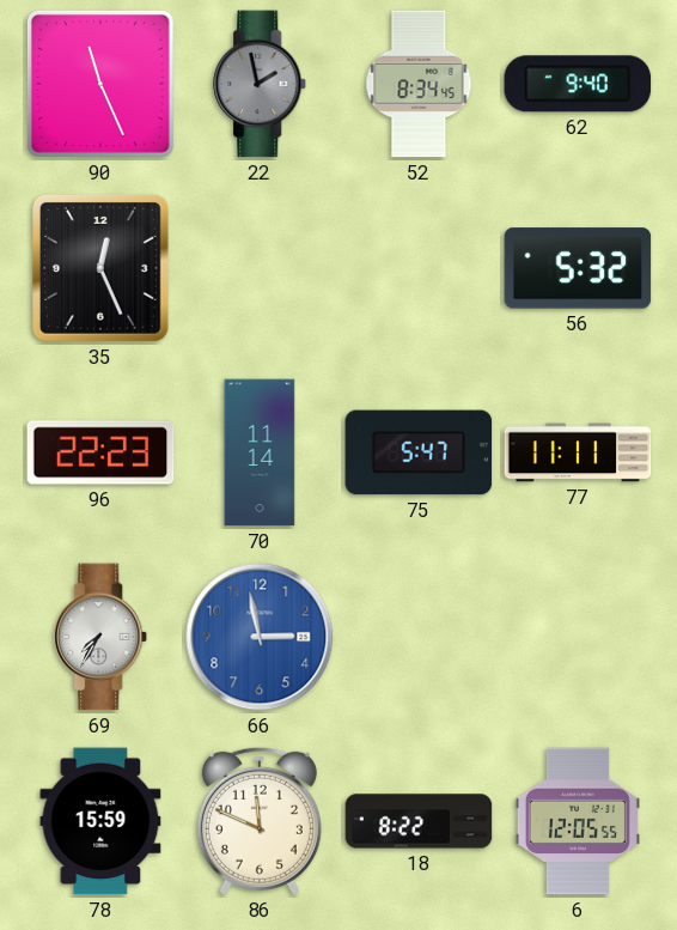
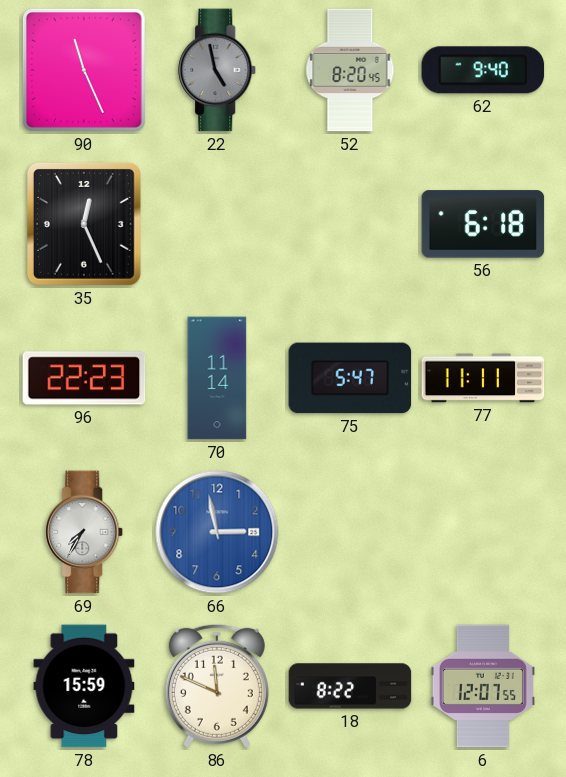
22: 1:58 -> 4:58 (218, 70)
52: 8:34 -> 8:20 (350, 70)
56: 5:32 -> 6:18 (483, 224)
6: 12:05 -> 12:07 (483, 686)
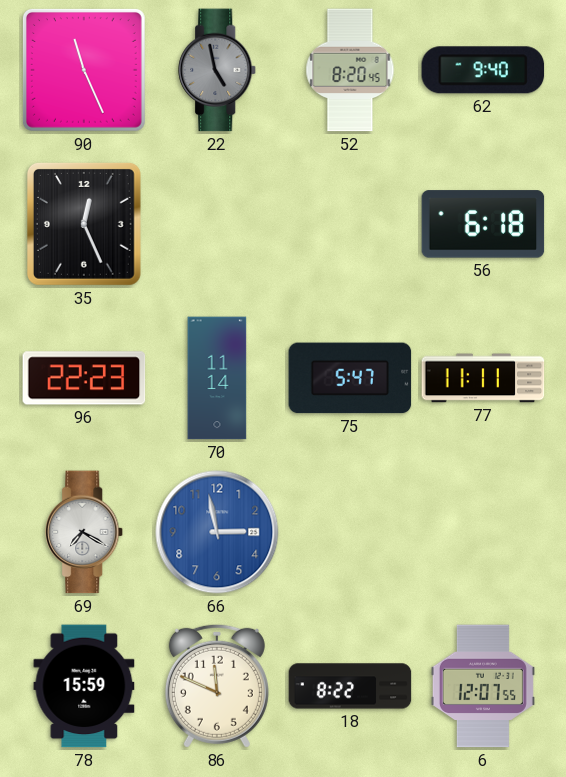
69: 7:35 -> 7:20 (85, 532)
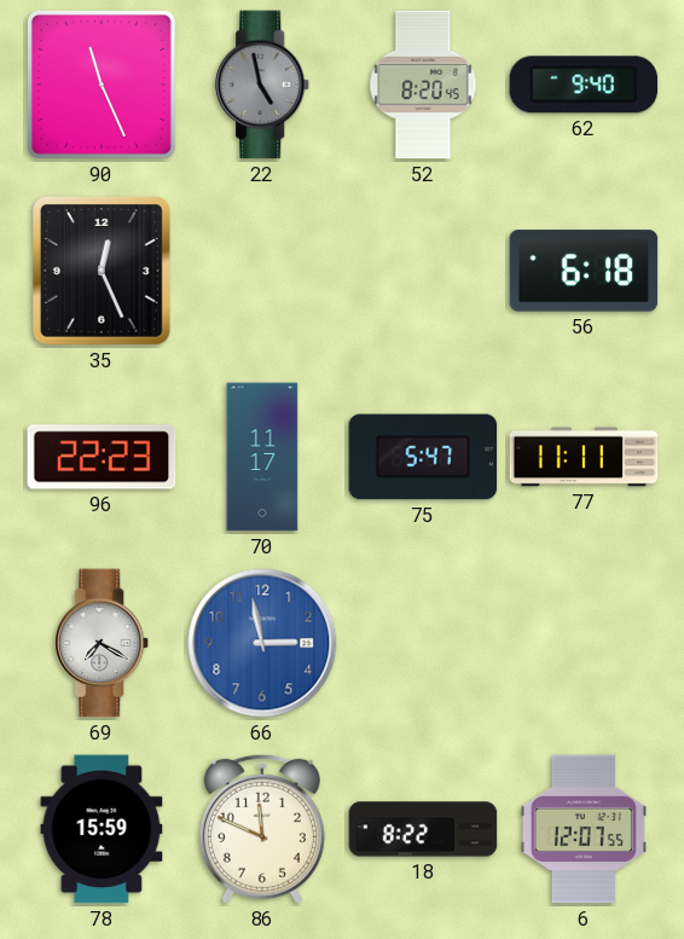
70: 11:14 -> 11:17 (262, 457)
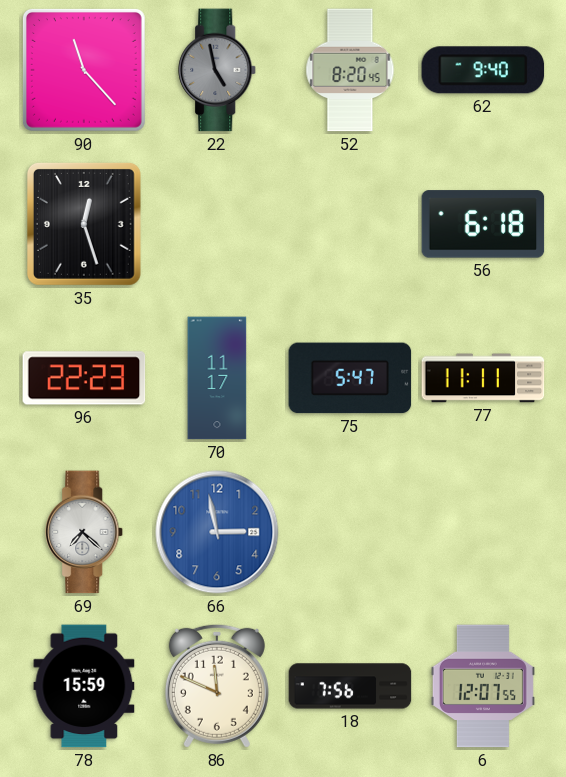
90: 11:26 -> 11:23 (84, 70)
35: 12:26 -> 12:27 (84, 224)
69: 7:20 -> 7:22 (85, 532)
18: 8:22 -> 7:56 (350, 686)
